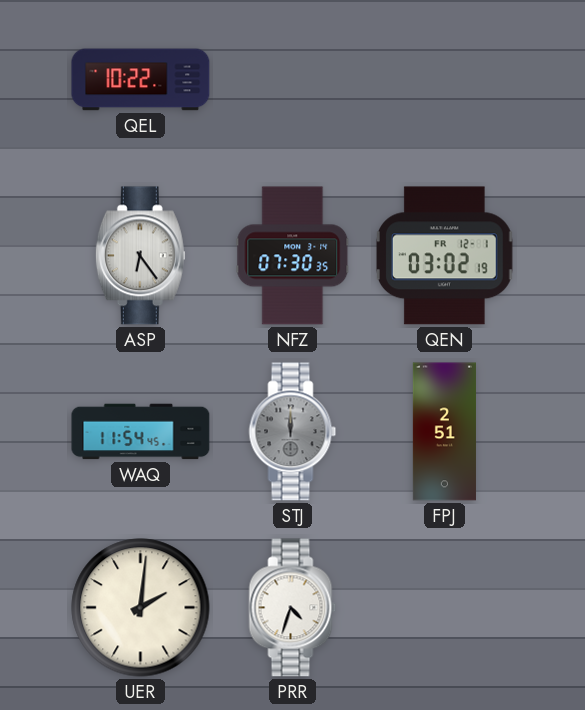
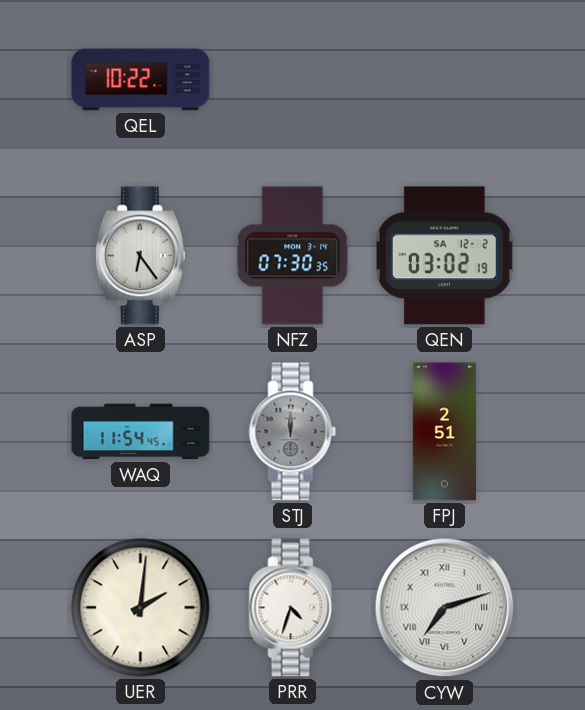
QEN date: FR 12-1 -> SA 12-2 (444, 256)
CYW: none -> 7:12 (445, 608)
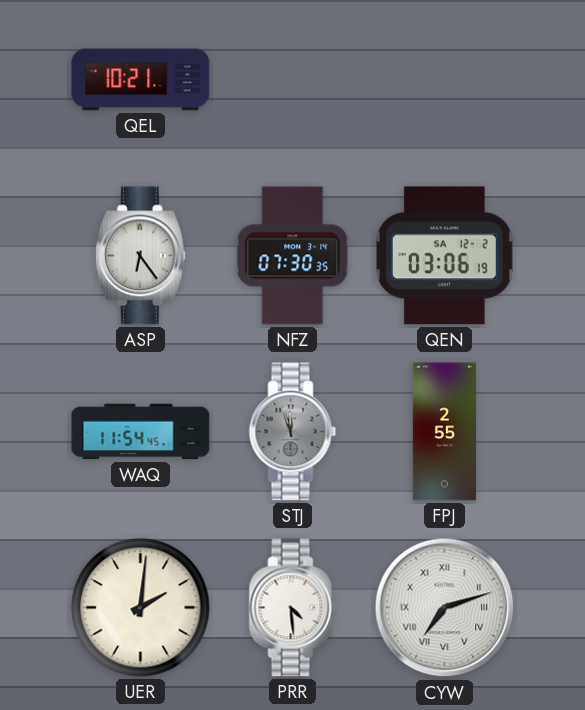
QEL: 10:22 -> 10:21 (141, 80)
QEN: 03:02 -> 03:06 (444, 256)
STJ: 12:00 -> 11:57 (293, 432)
FPJ: 2:51 -> 2:55 (444, 432)
PRR: 4:33 -> 4:29 (293, 608)
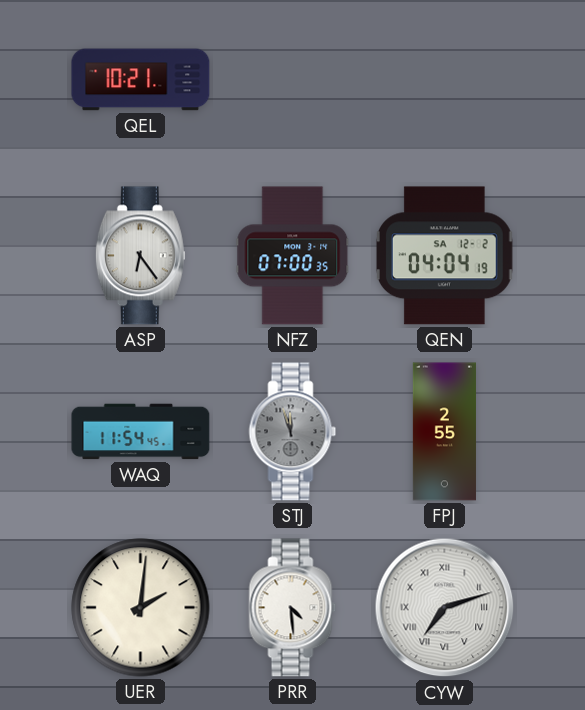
NFZ: 07:30 -> 07:00 (293, 256)
QEN: 03:06 -> 04:04 (444, 256)
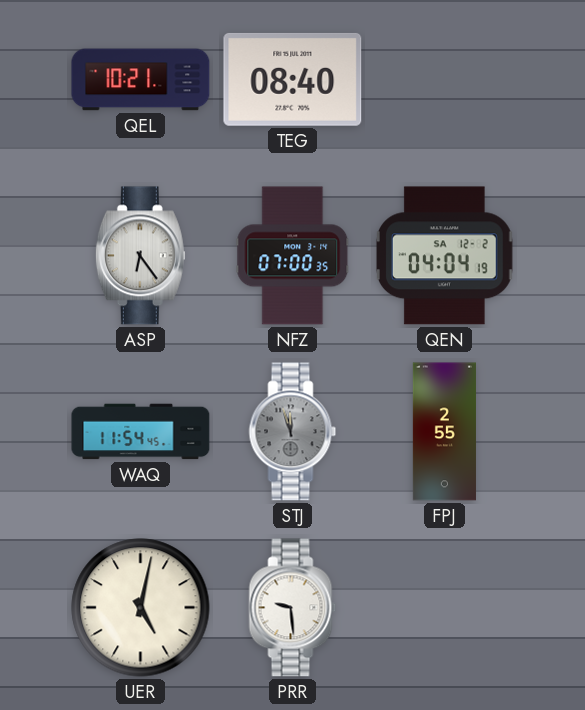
TEG: none -> 08:40 (293, 79)
UER: 2:01 -> 5:02 (141, 608)
PRR: 4:29 -> 9:29 (293, 608)
CYW: 7:12 -> none (445, 608)
